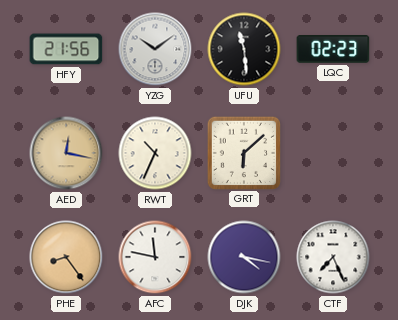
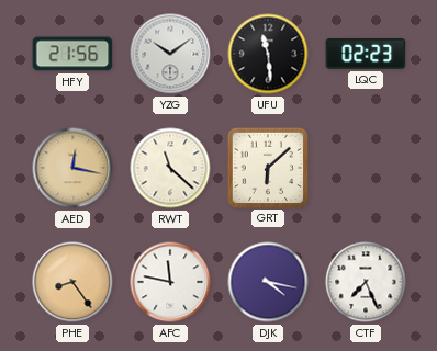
RWT: 10:34 -> 11:22 (170, 168)
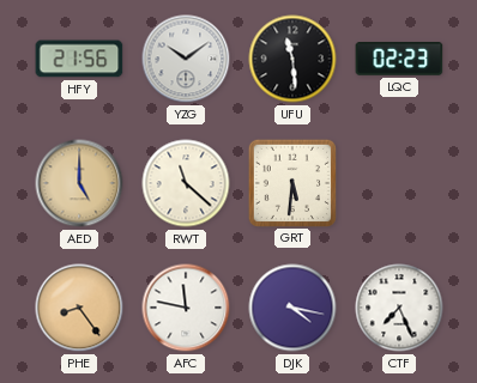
AED: 12:17 -> 5:00 (79, 183)
GRT: 6:08 -> 5:31 (291, 182)
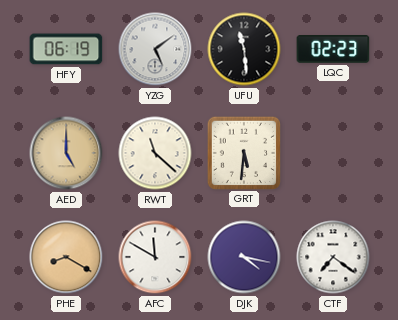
HFY: 21:56 -> 06:19 (66, 49)
YZG: 10:09 -> 5:09 (155, 49)
PHE: 8:24 -> 8:20 (66, 257)
AFC: 11:47 -> 11:50 (155, 257)
CTF: 7:26 -> 7:21 (333, 257)
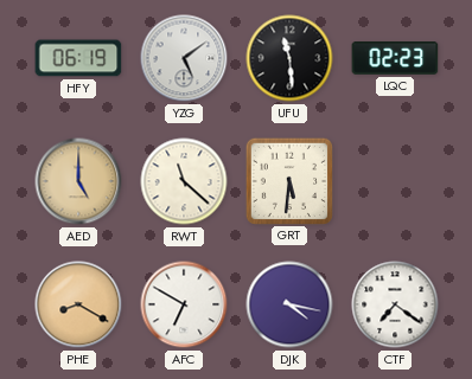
AFC: 11:50 -> 6:50 (184, 304)
